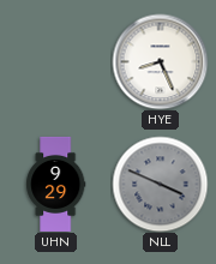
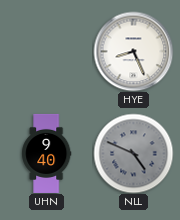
UHN: 9:29 -> 9:40 (47, 153)
NLL: 3:49 -> 4:49 (133, 153)
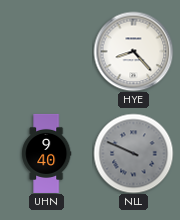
HYE: 8:26 -> 8:23 (133, 51)
NLL: 4:49 -> 9:49 (133, 153)
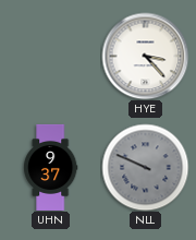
HYE: 8:23 -> 3:23 (145, 56)
UHN: 9:40 -> 9:37 (51, 167)
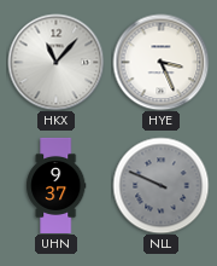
HKX: none -> 11:07 (55, 62)
HYE: 3:23 -> 3:26 (160, 62)
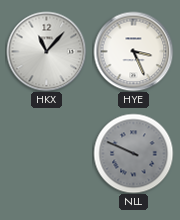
UHN: 9:37 -> none (57, 185)
